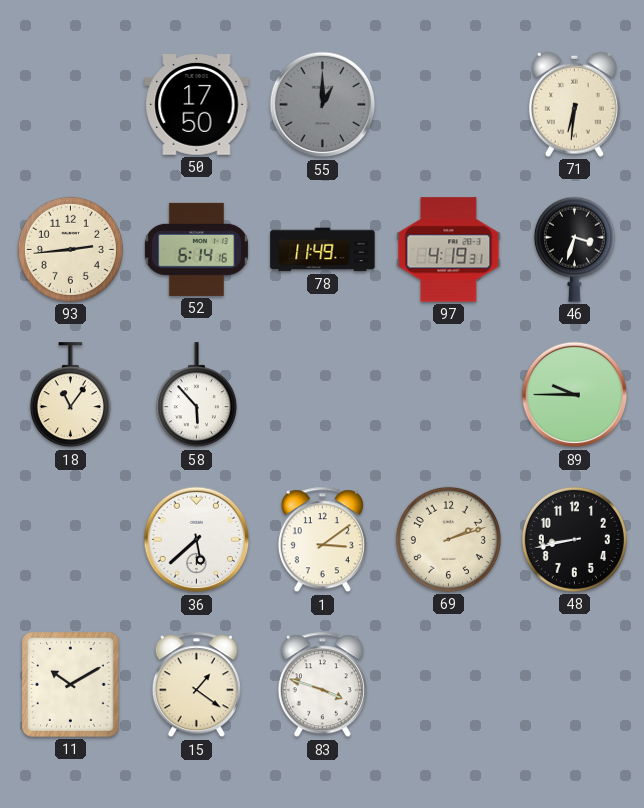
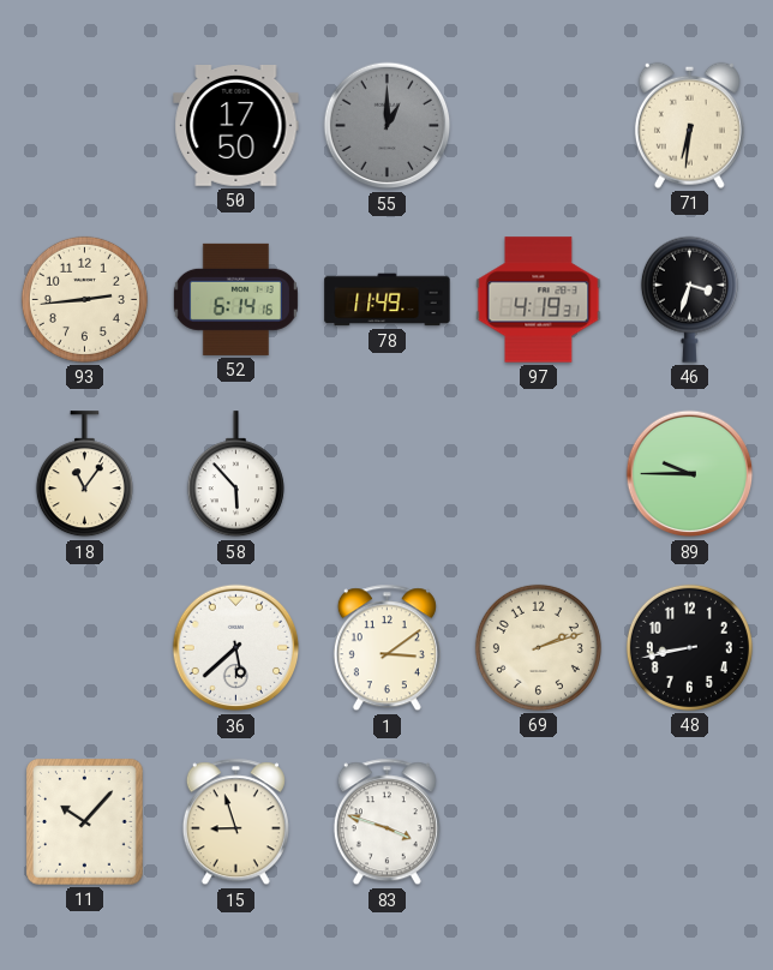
11: 10:10 -> 10:07 (85, 822)
15: 1:21 -> 8:57 (235, 822)
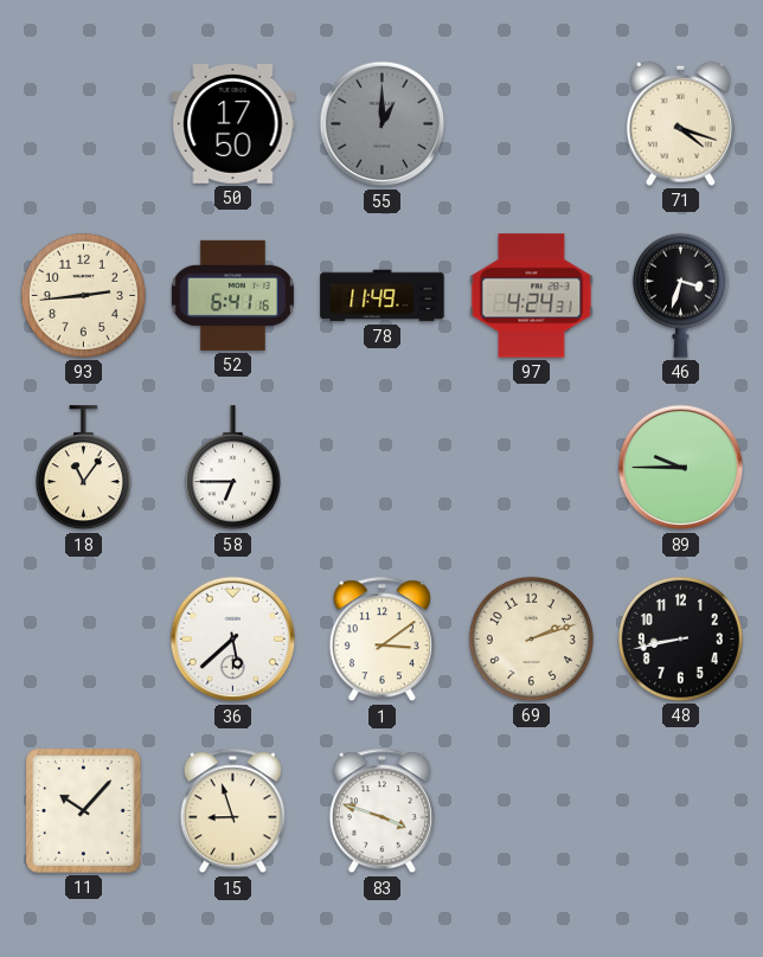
71: 6:31 -> 4:18 (680, 123)
52: 6:14 -> 6:41 (232, 295)
97: 4:19 -> 4:24 (532, 296)
58: 5:53 -> 6:45 (232, 468)
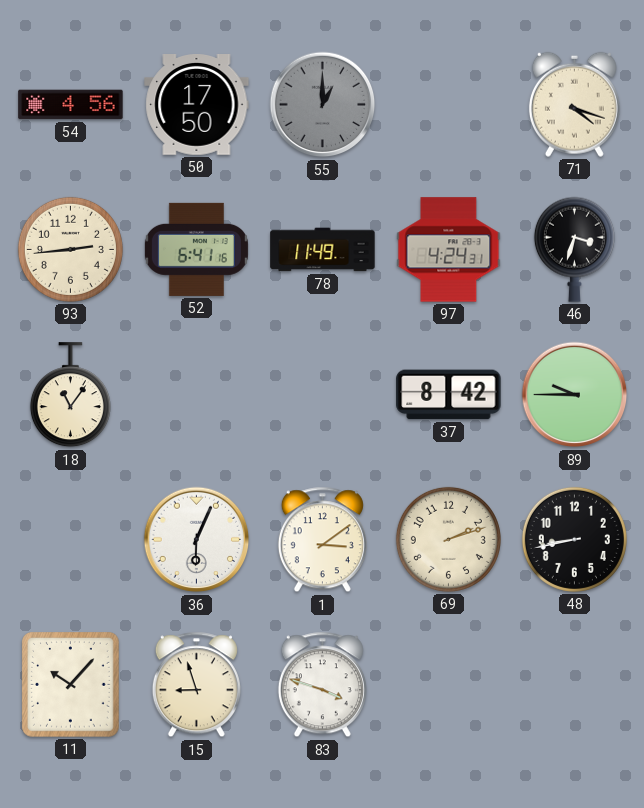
54: none -> 4:56 (71, 105)
58: 6:45 -> none (232, 468)
37: none -> 8:42 (449, 395)
36: 5:38 -> 6:04 (197, 540)
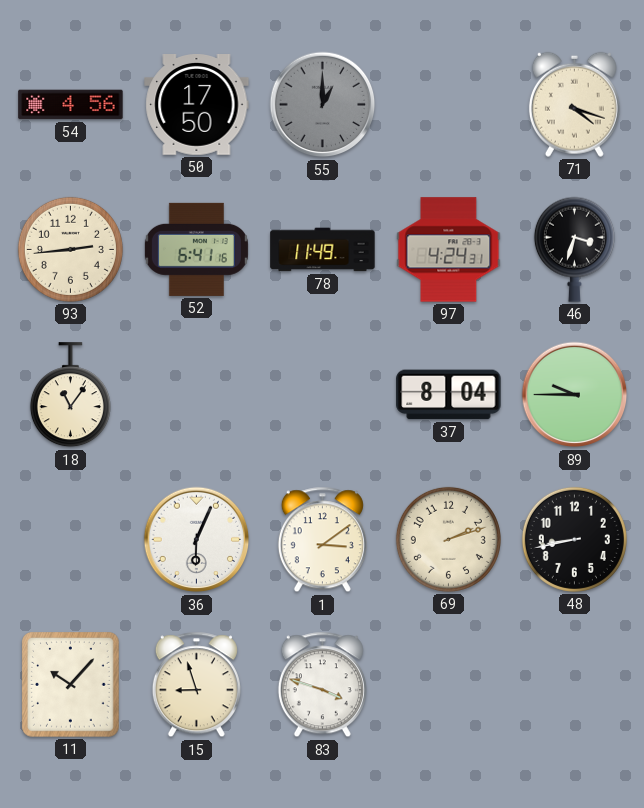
37: 8:42 -> 8:04 (449, 395)
